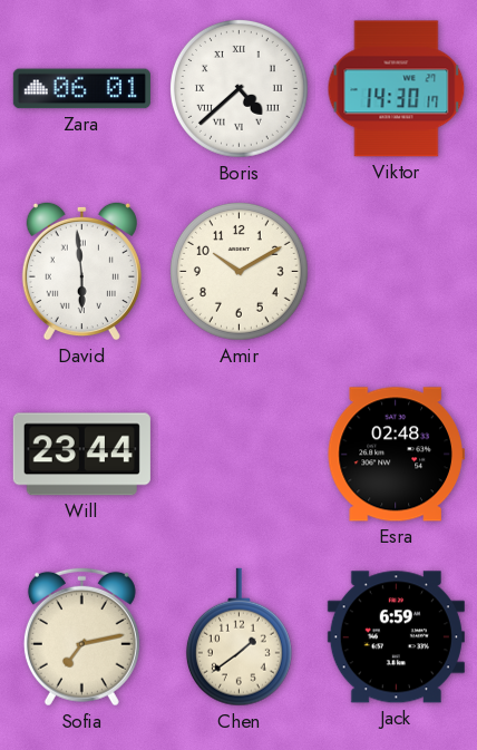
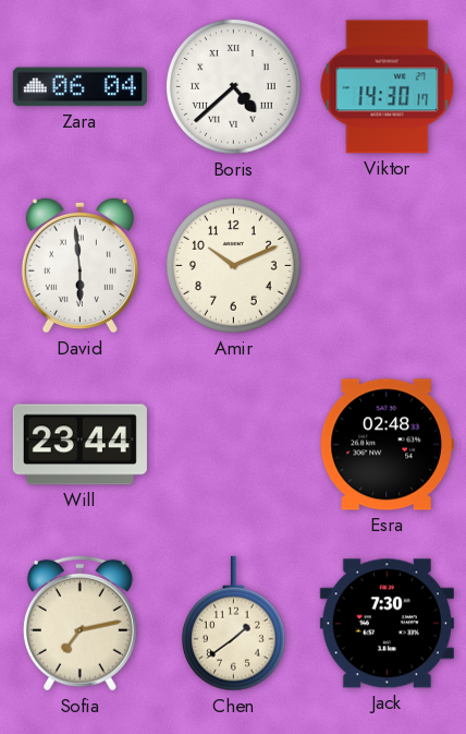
Zara: 06:01 -> 06:04 (79, 87)
Amir: 10:10 -> 10:11 (233, 265)
Jack: 6:59 -> 7:30 (387, 624)
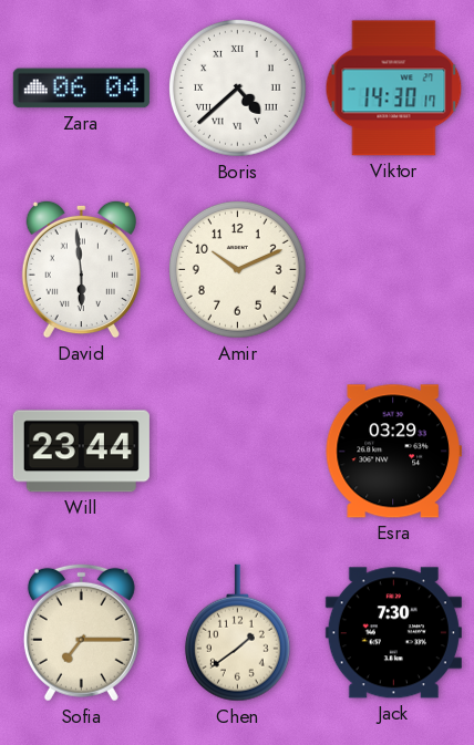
Esra: 02:48 -> 03:29 (393, 452)
Sofia: 7:13 -> 7:15 (81, 632)
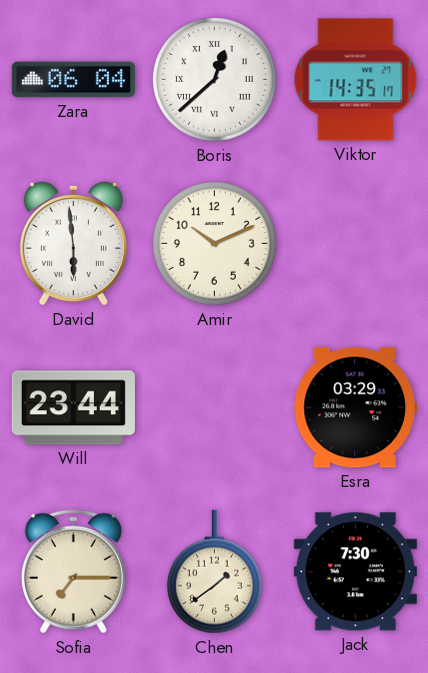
Boris: 4:38 -> 12:38 (214, 79)
Viktor: 14:30 -> 14:35 (356, 80)
